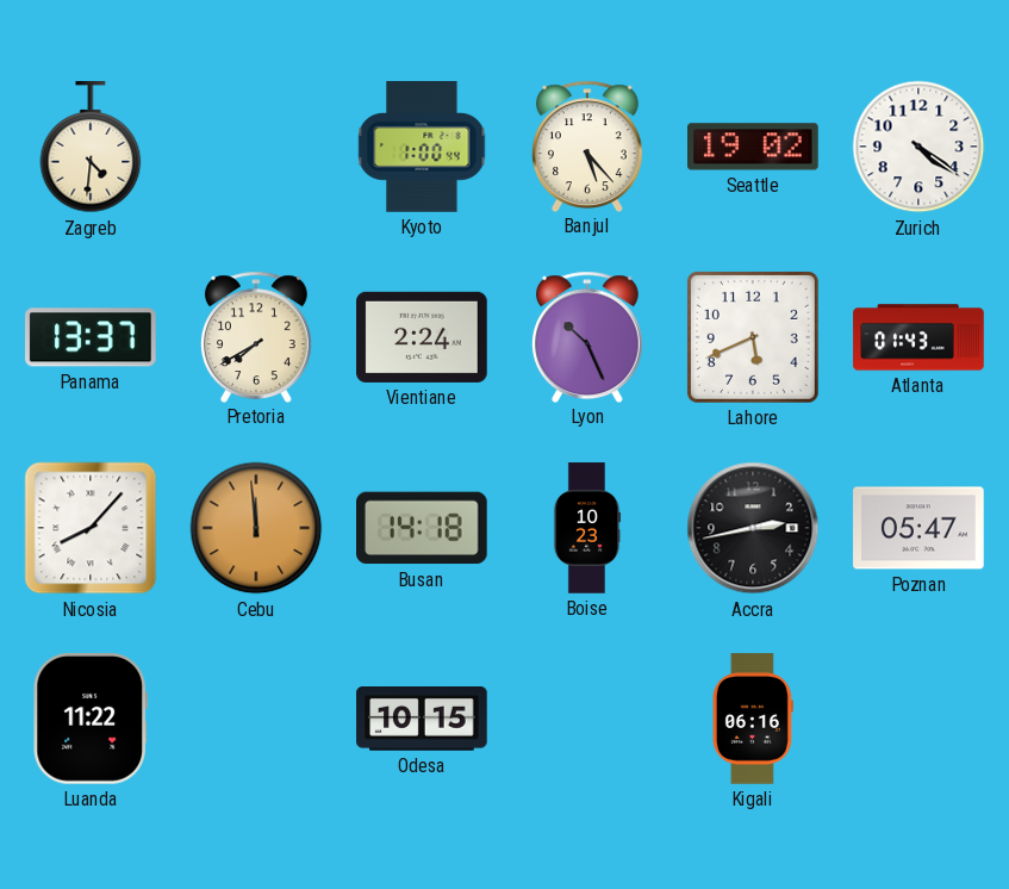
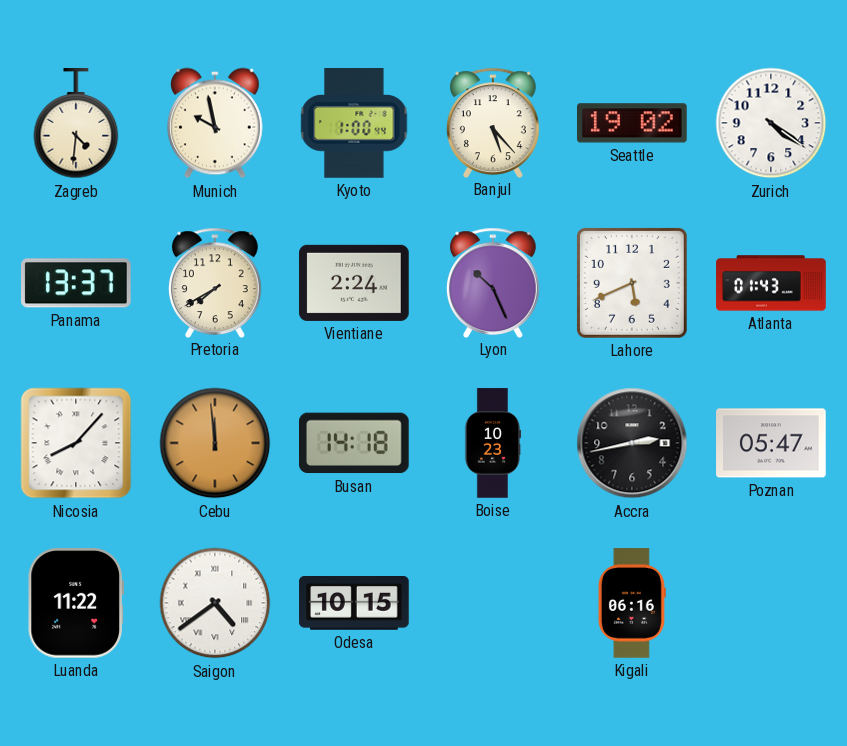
Munich: none -> 9:58 (215, 123)
Saigon: none -> 4:39 (215, 603)
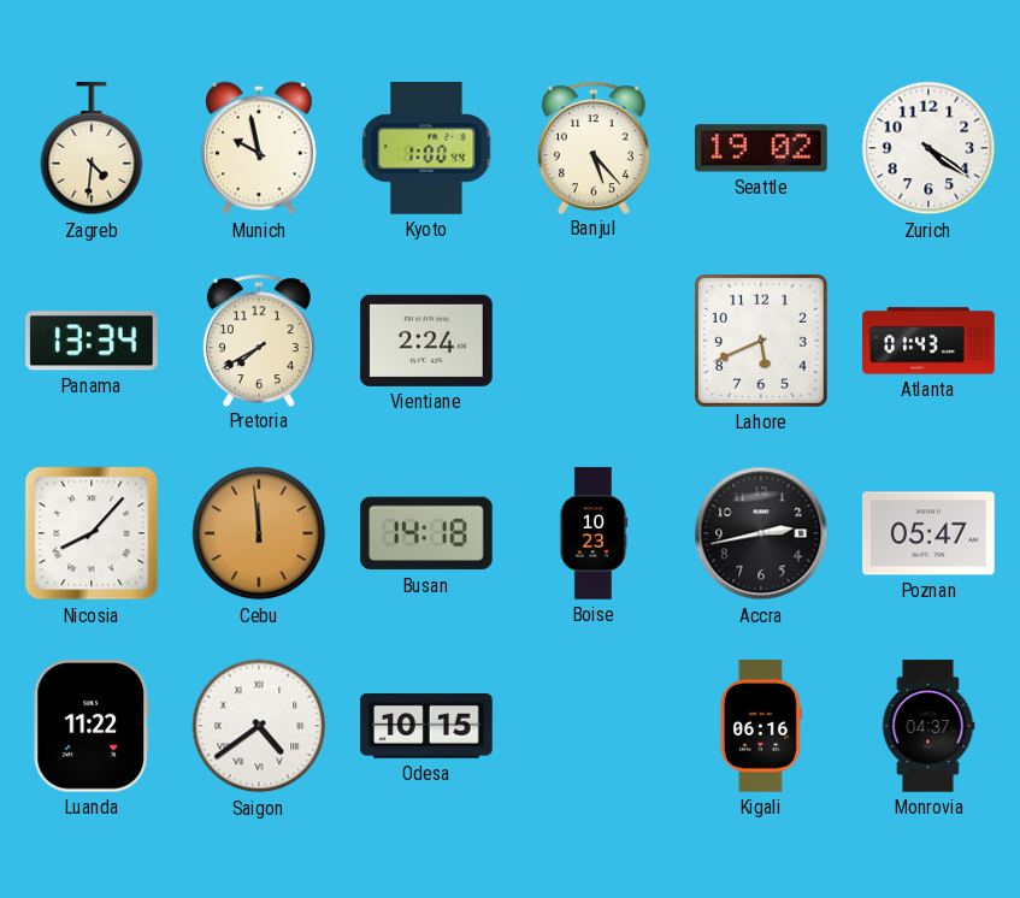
Panama: 13:37 -> 13:34 (92, 341)
Lyon: 10:26 -> none (493, 282)
Monrovia: none -> 04:37 (928, 726)
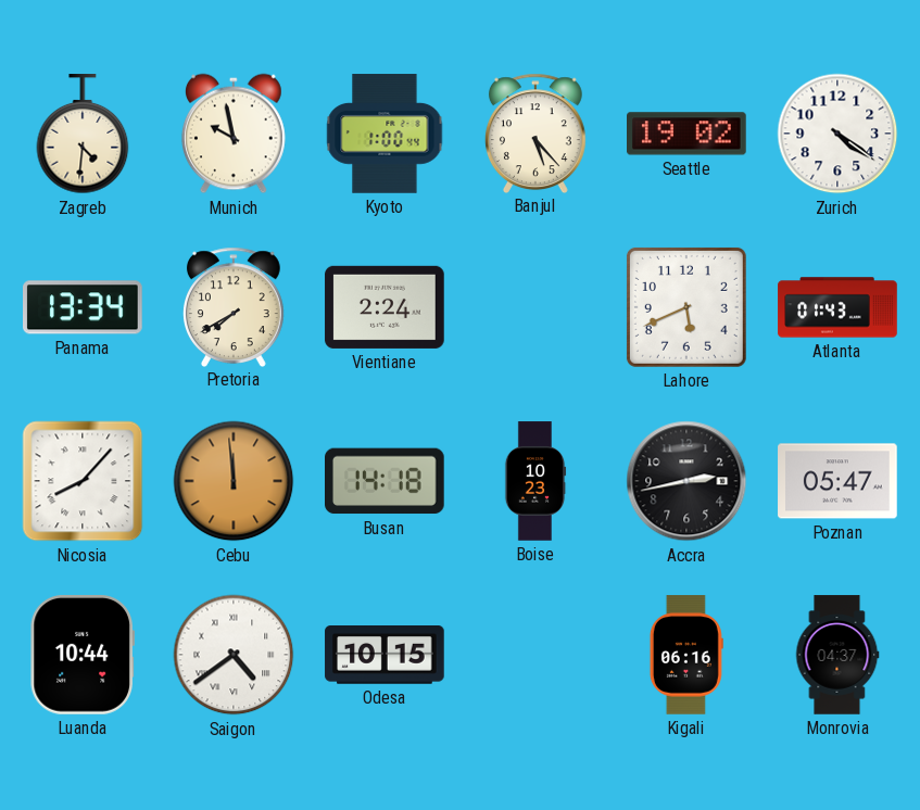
Luanda: 11:22 -> 10:44 (81, 656)
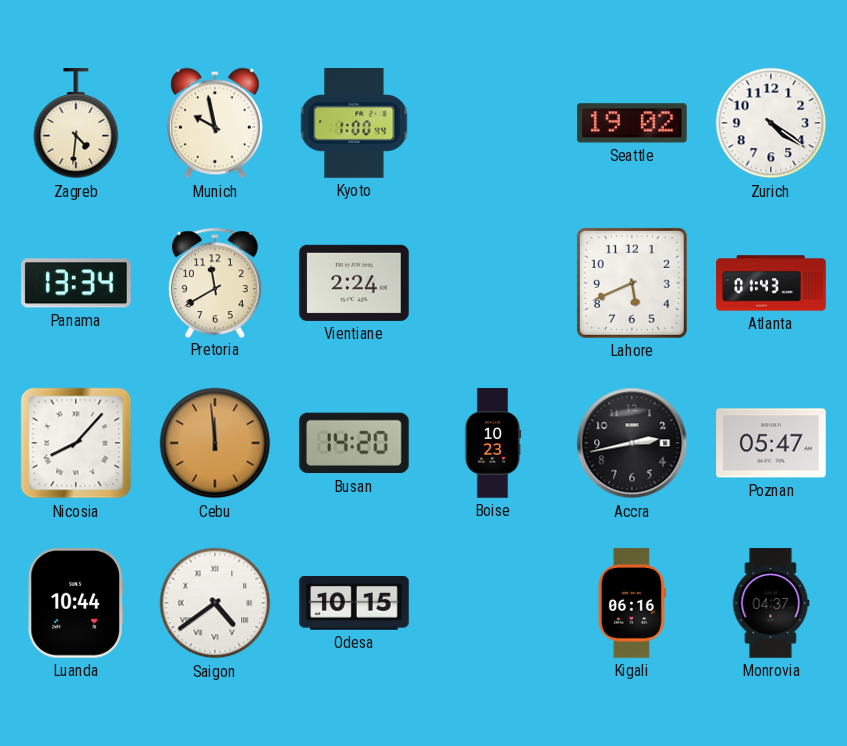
Banjul: 5:23 -> none (535, 132)
Pretoria: 7:40 -> 11:40 (215, 282)
Busan: 14:18 -> 14:20 (355, 443)
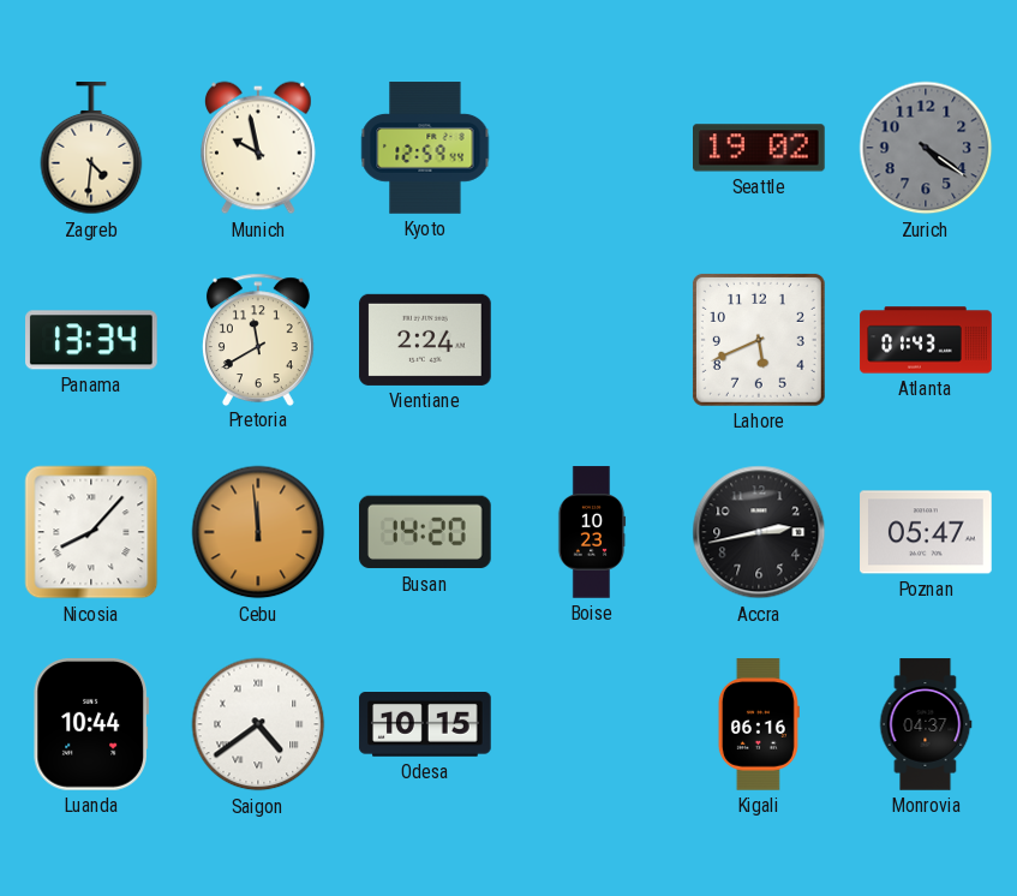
Kyoto: 1:00 -> 12:59 (425, 148)
Zurich dial: white -> grey (926, 148)
